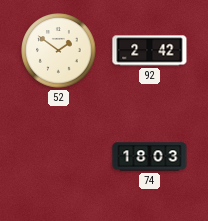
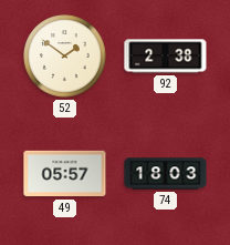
92: 2:42 -> 2:38 (166, 57)
49: none -> 05:57 (65, 174)
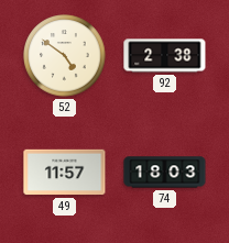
52: 1:51 -> 4:51 (65, 56)
49: 05:57 -> 11:57 (65, 173)
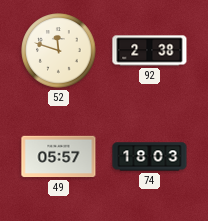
52: 4:51 -> 11:48 (59, 51)
49: 11:57 -> 05:57 (59, 157)
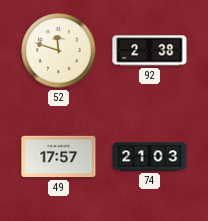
49: 05:57 -> 17:57 (59, 157)
74: 18:03 -> 21:03 (150, 157)
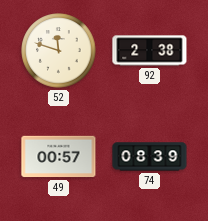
49: 17:57 -> 00:57 (59, 157)
74: 21:03 -> 08:39 (150, 157)
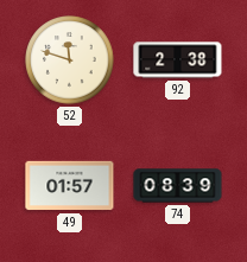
49: 00:57 -> 01:57 (70, 186)
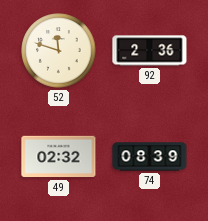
92: 2:38 -> 2:36 (150, 51)
49: 01:57 -> 02:32 (59, 157)
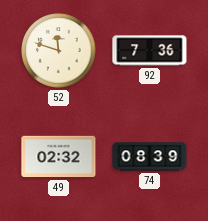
92: 2:36 -> 7:36 (150, 51)
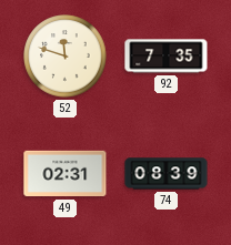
92: 7:36 -> 7:35 (167, 57)
49: 02:32 -> 02:31 (66, 174)
